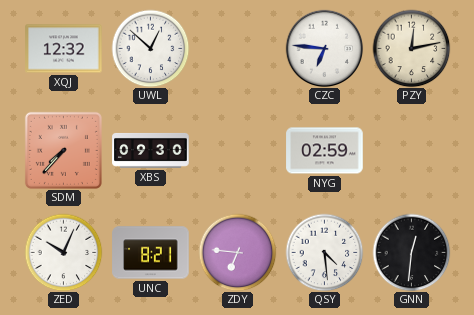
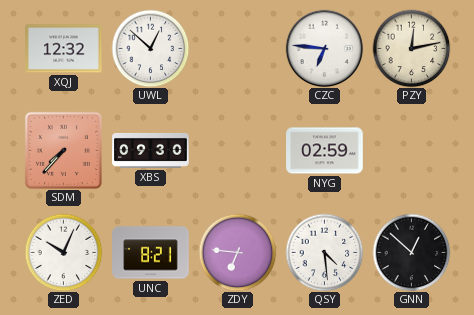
GNN: 12:31 -> 12:52 (411, 252)
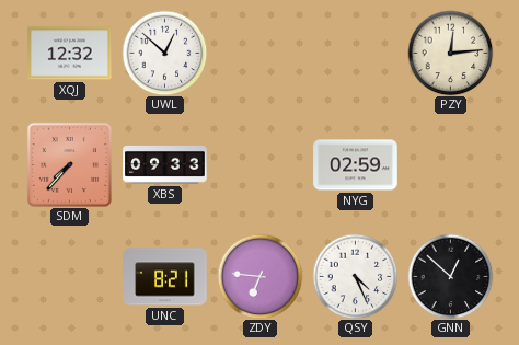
CZC: 6:46 -> none (324, 48)
PZY: 12:13 -> 12:14 (450, 53)
XBS: 09:30 -> 09:33 (165, 164)
ZED: 10:04 -> none (63, 252)
QSY: 4:29 -> 4:26 (355, 276)
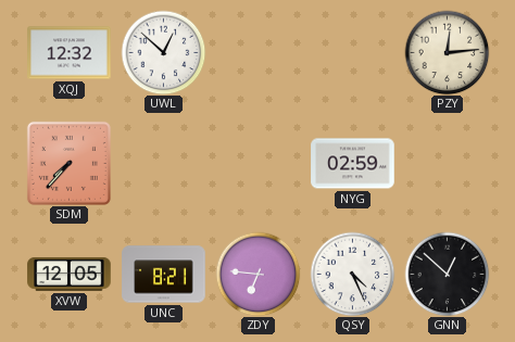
XBS: 09:33 -> none (165, 164)
XVW: none -> 12:05 (70, 274)
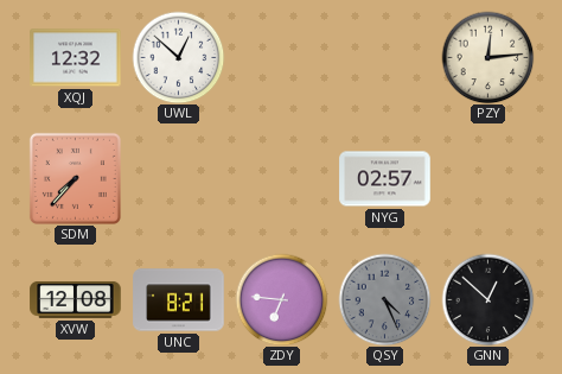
NYG: 02:59 -> 02:57 (385, 179)
XVW: 12:05 -> 12:08 (76, 299)
QSY dial: white -> grey (384, 299)
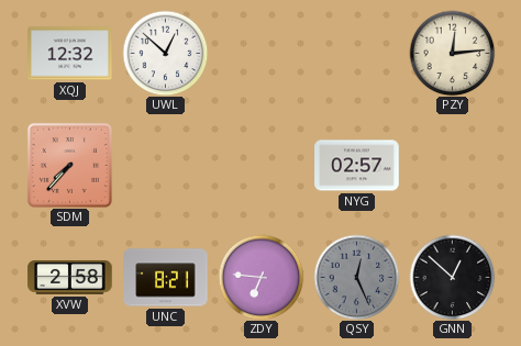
XVW: 12:08 -> 2:58 (70, 277)
QSY: 4:26 -> 12:26 (356, 277)
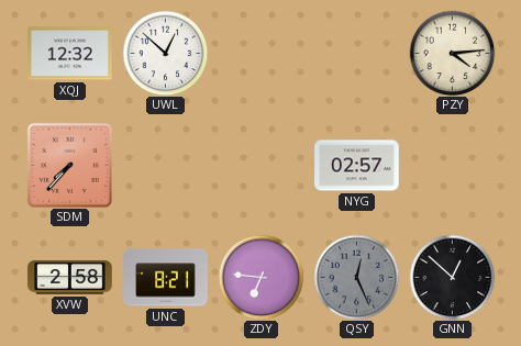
PZY: 12:14 -> 4:14 (452, 53)
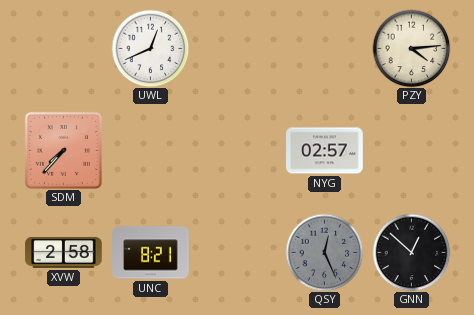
XQJ: 12:32 -> none (70, 54)
UWL: 12:52 -> 12:41 (150, 48)
ZDY: 6:46 -> none (260, 277)
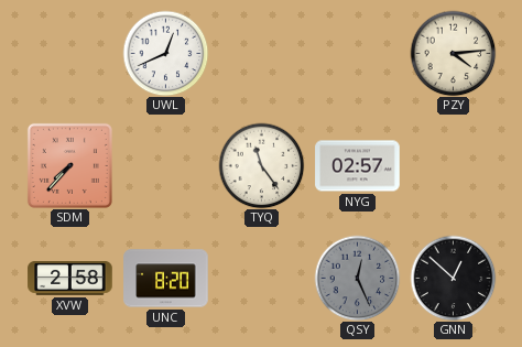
TYQ: none -> 11:24 (261, 165)
UNC: 8:21 -> 8:20 (166, 279)
